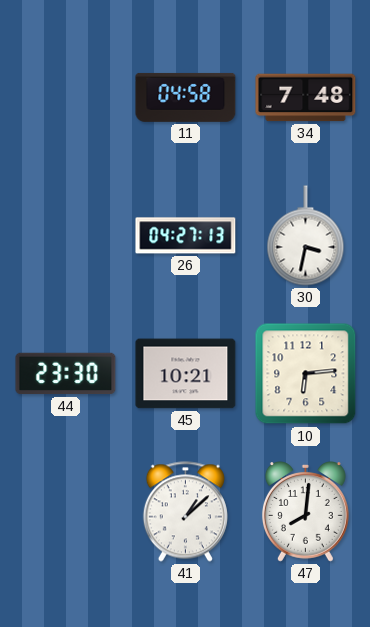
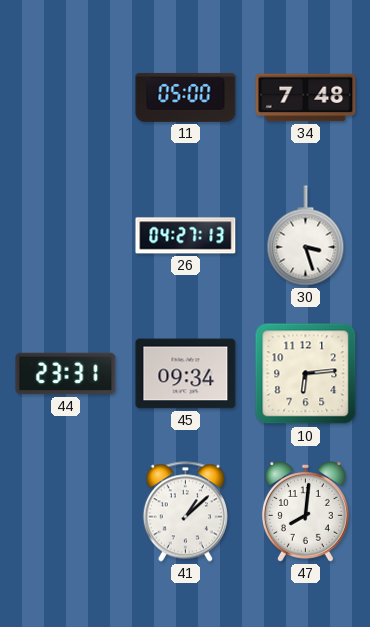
11: 04:58 -> 05:00 (186, 97)
30: 3:32 -> 3:27 (306, 236)
44: 23:30 -> 23:31 (66, 374)
45: 10:21 -> 09:34 (186, 374)
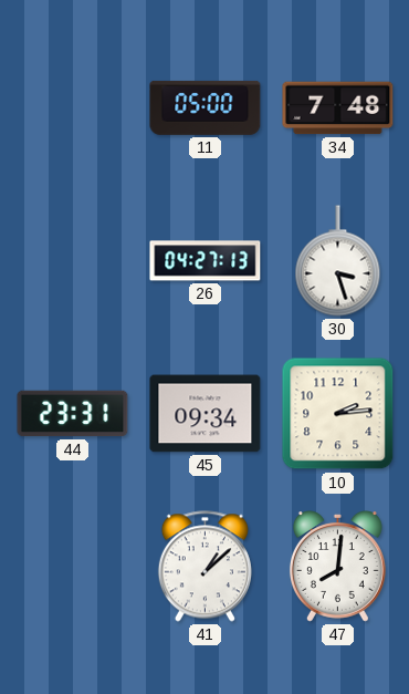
10: 6:14 -> 2:14 (338, 414)
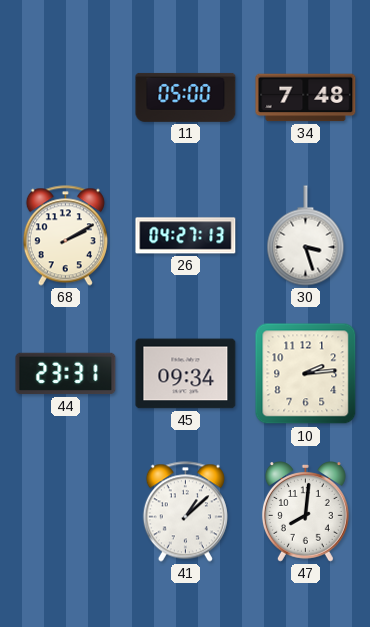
68: none -> 2:10 (65, 236)
